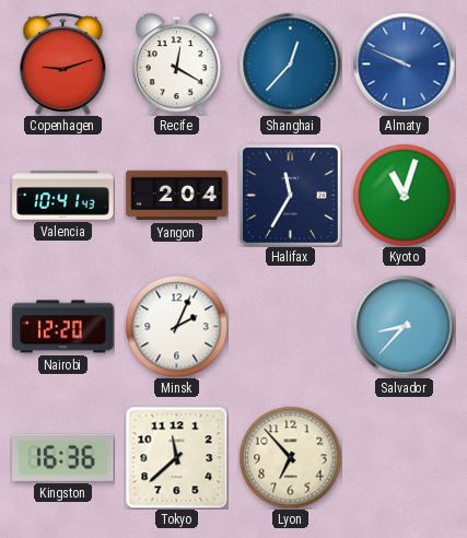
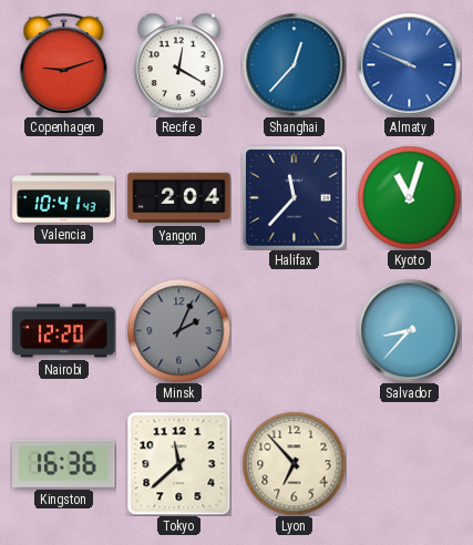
Halifax: 11:35 -> 11:37 (295, 198)
Minsk dial: white -> grey (178, 330)
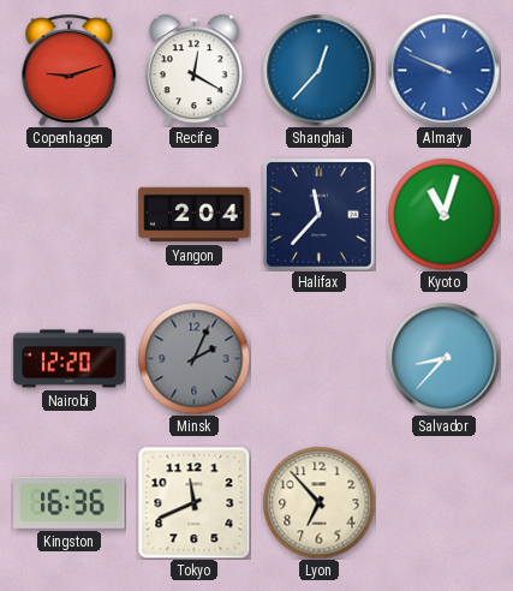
Valencia: 10:41 -> none (64, 198)
Tokyo: 11:38 -> 11:41 (193, 502)
